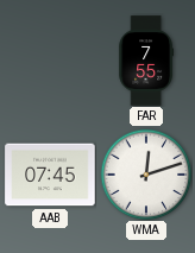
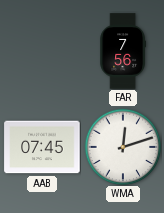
FAR: 7:55 -> 7:56 (122, 51)
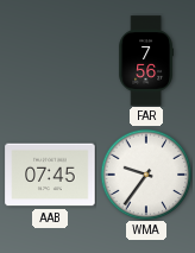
WMA: 12:12 -> 9:36 (146, 175)
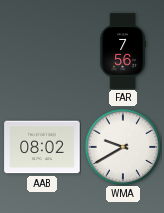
AAB: 07:45 -> 08:02 (42, 147)
WMA: 9:36 -> 9:40 (123, 147)
